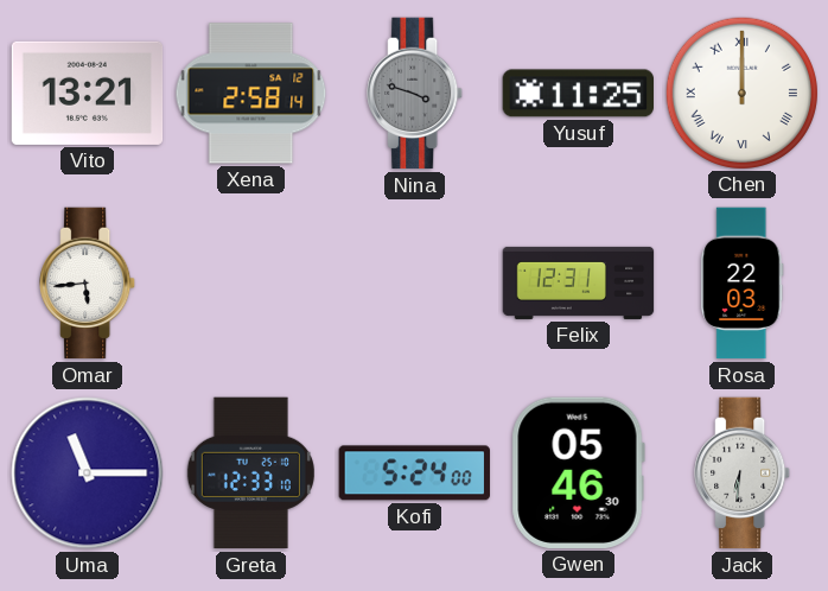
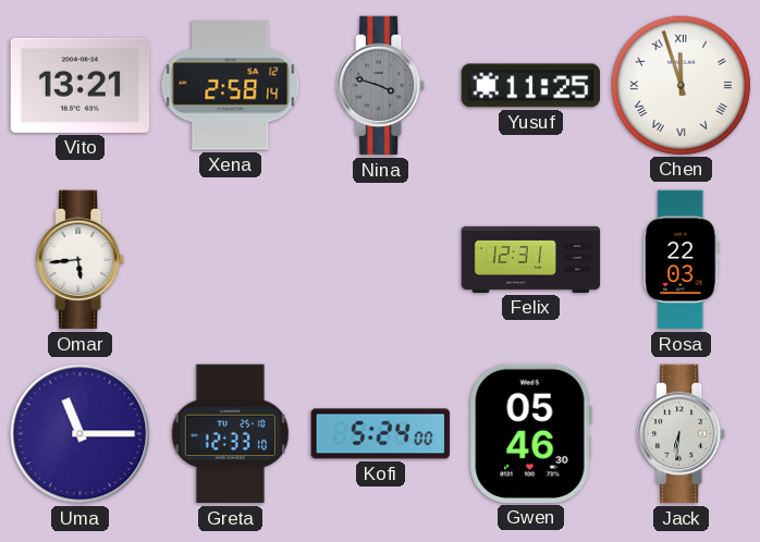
Chen: 12:00 -> 11:57 (681, 85)
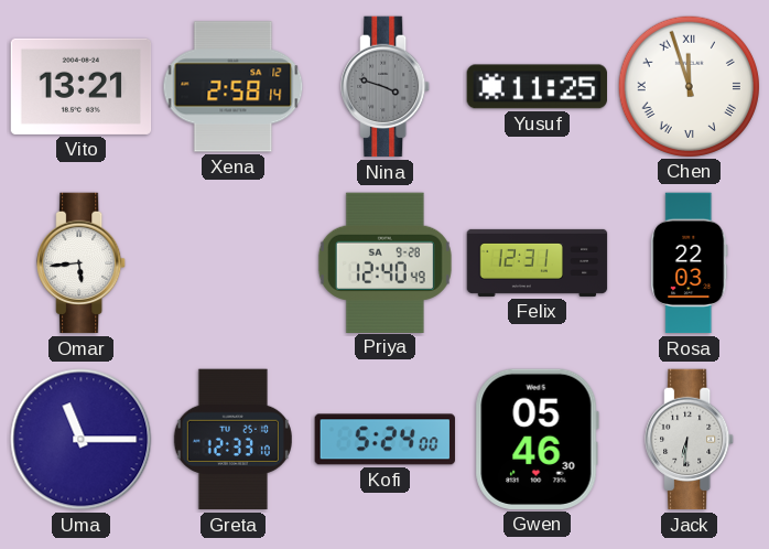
Priya: none -> 12:40 (384, 262)
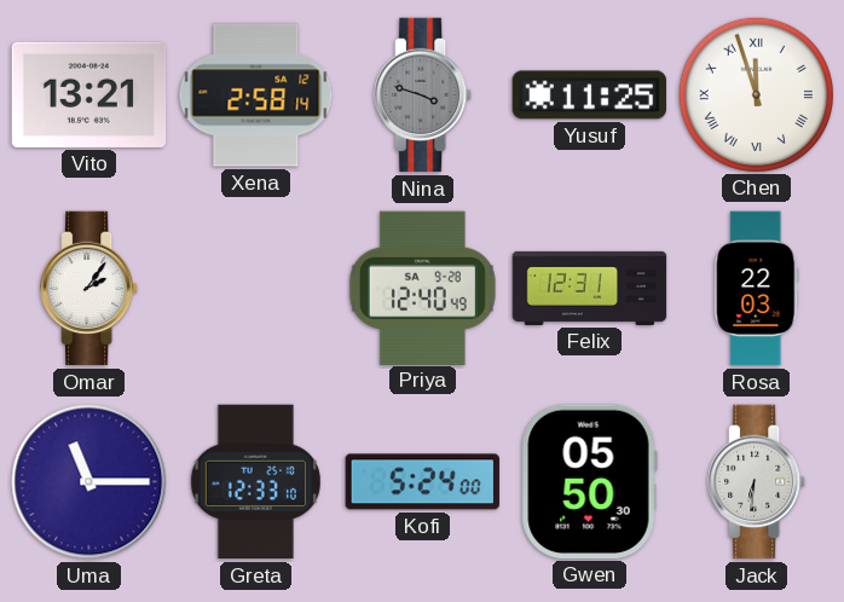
Omar: 5:44 -> 2:06 (89, 289)
Gwen: 05:46 -> 05:50 (589, 481)
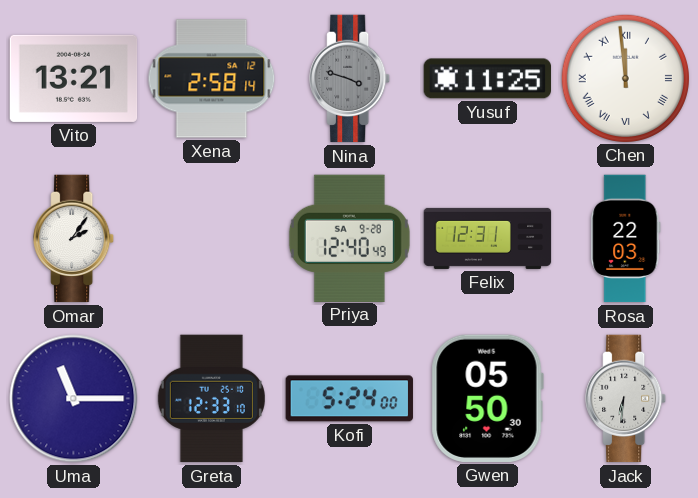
Chen: 11:57 -> 11:59 (625, 78)
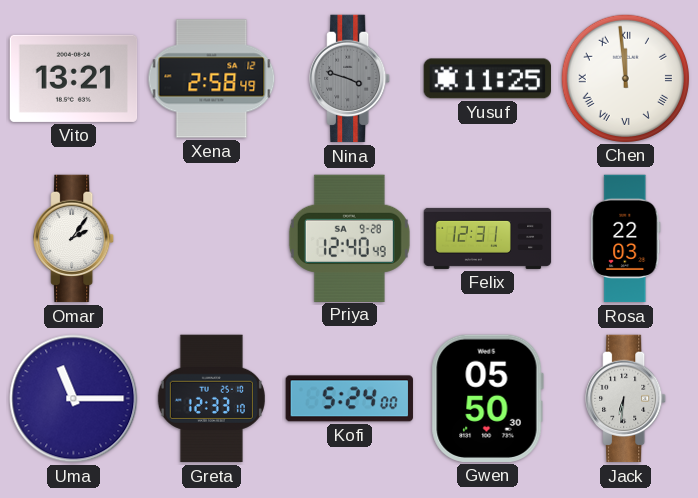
Xena: 2:58:14 -> 2:58:49 (212, 79)
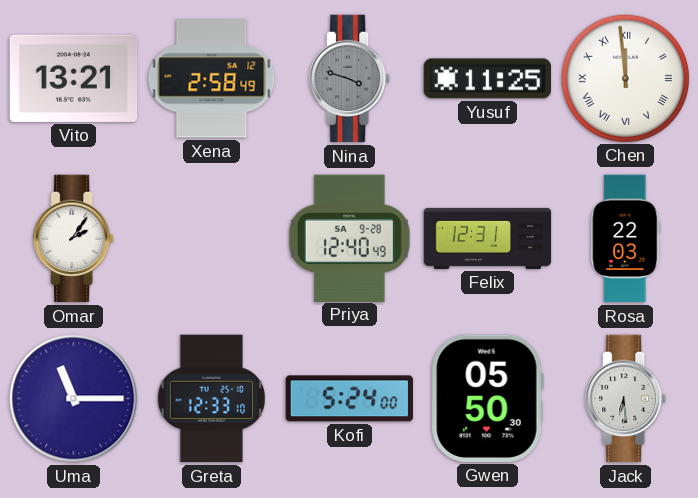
Jack: 6:31 -> 6:29 (626, 399)
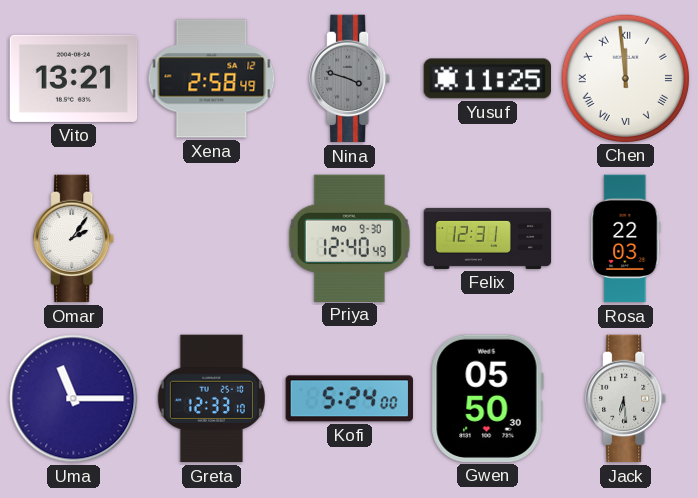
Priya date: SA 9-28 -> MO 9-30 (349, 238)
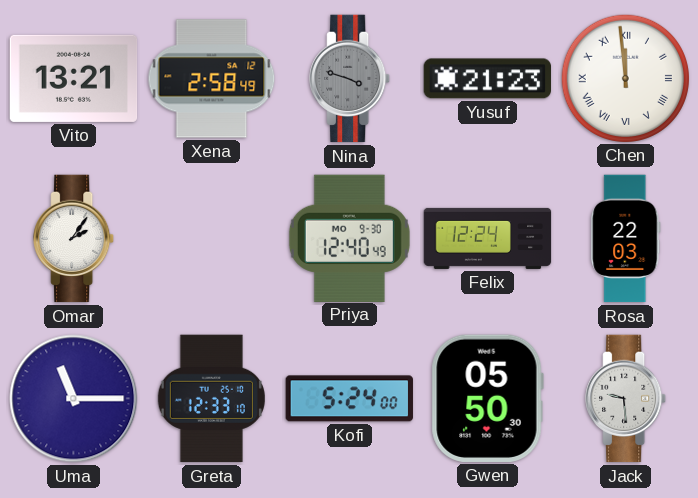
Yusuf: 11:25 -> 21:23 (487, 79)
Felix: 12:31 -> 12:24 (488, 238)
Jack: 6:29 -> 9:29 (626, 399)
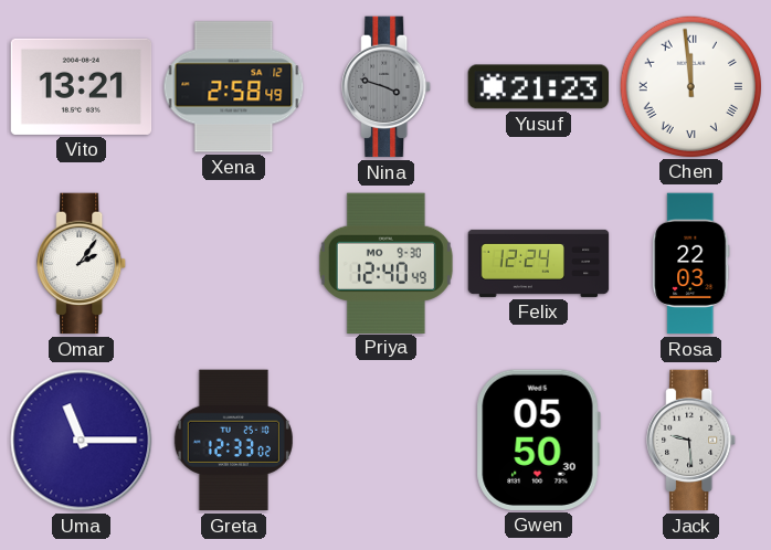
Greta: 12:33:10 -> 12:33:02 (233, 441)
Kofi: 5:24 -> none (349, 399)
